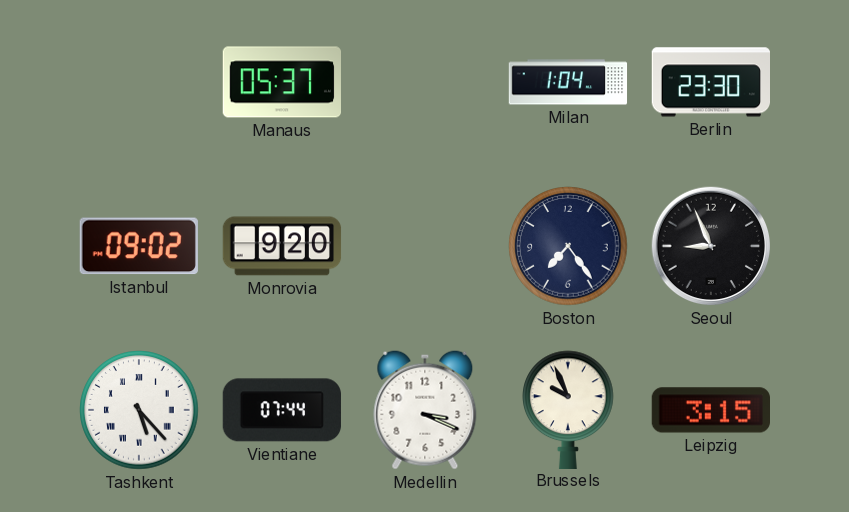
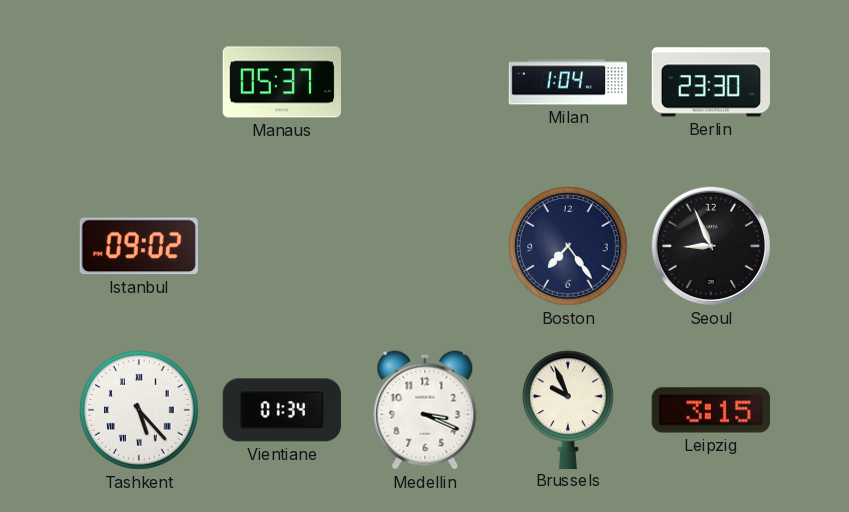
Monrovia: 9:20 -> none (282, 246)
Vientiane: 07:44 -> 01:34 (281, 410)
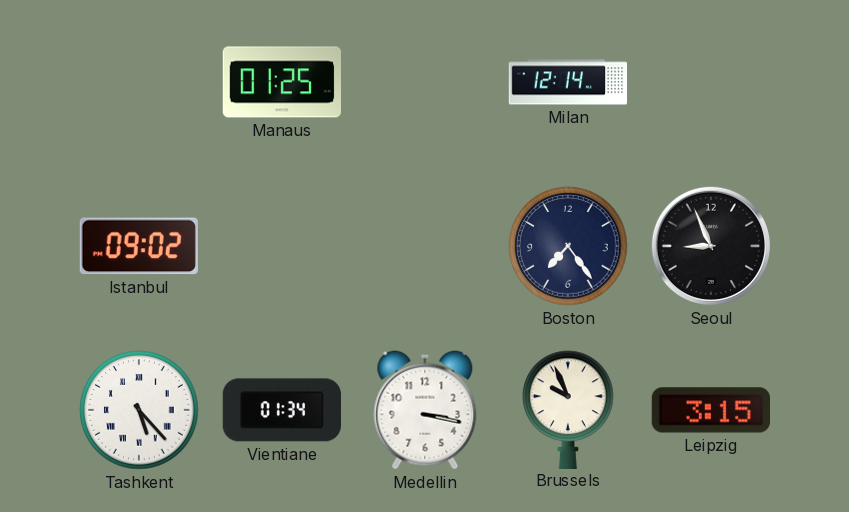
Manaus: 05:37 -> 01:25 (281, 82)
Milan: 1:04 -> 12:14 (568, 82)
Berlin: 23:30 -> none (710, 82)
Medellin: 3:19 -> 3:17 (425, 410)
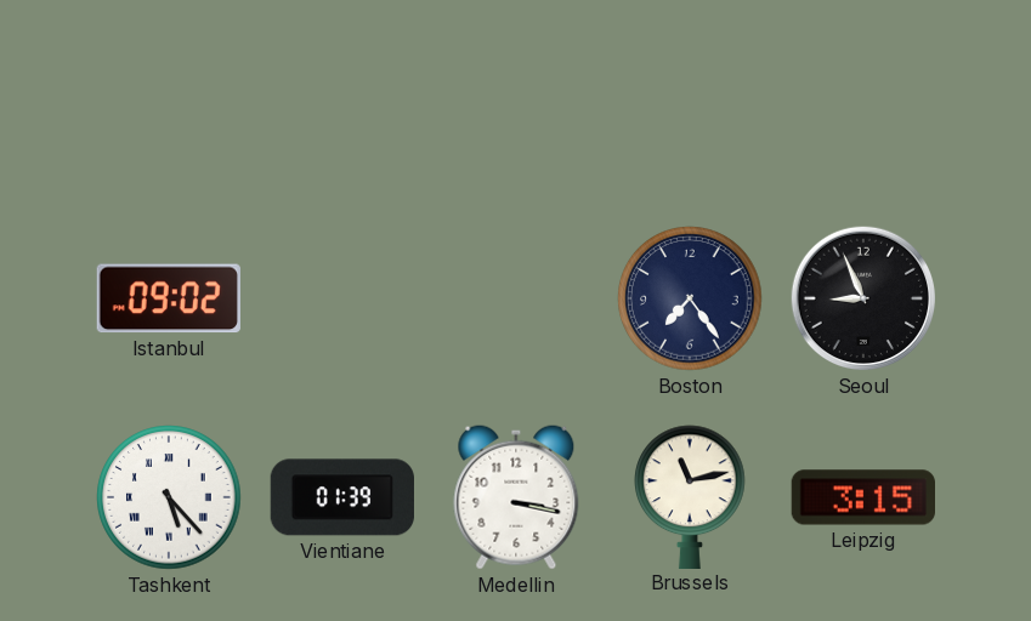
Manaus: 01:25 -> none (281, 82)
Milan: 12:14 -> none (568, 82)
Vientiane: 01:34 -> 01:39 (341, 497)
Brussels: 9:56 -> 11:13 (691, 496)
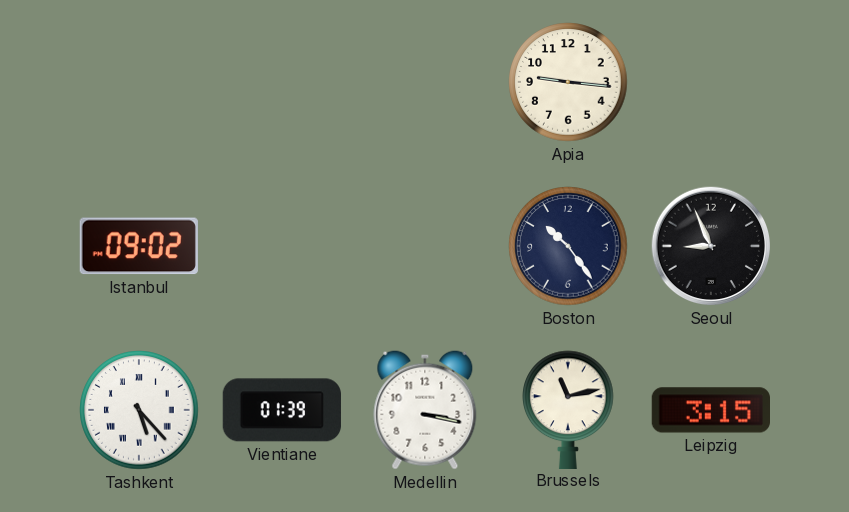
Apia: none -> 9:16 (568, 82)
Boston: 7:24 -> 10:24 (568, 246)
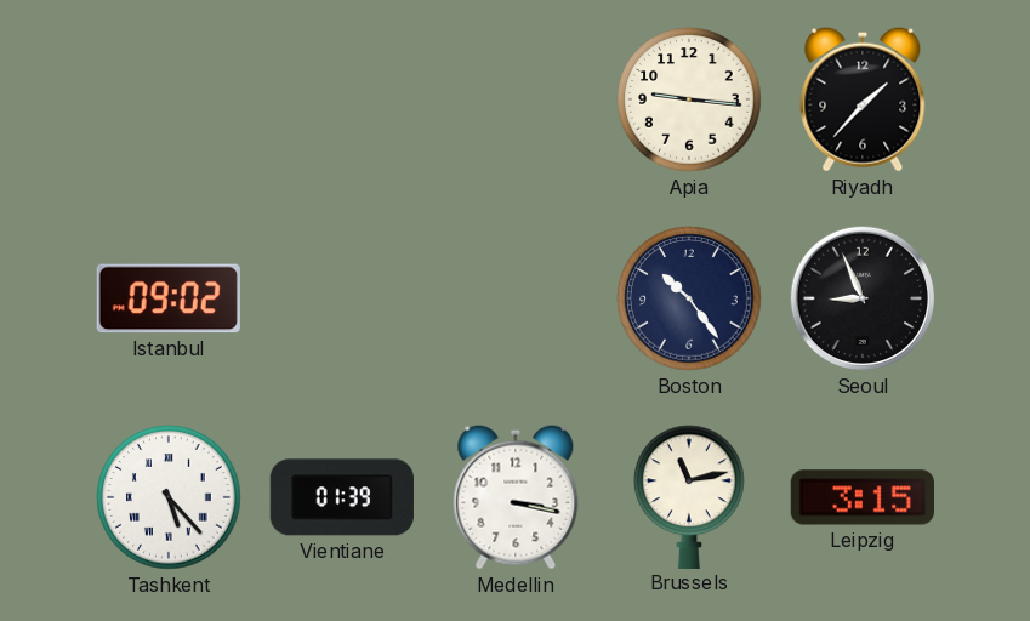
Riyadh: none -> 1:37 (863, 99)
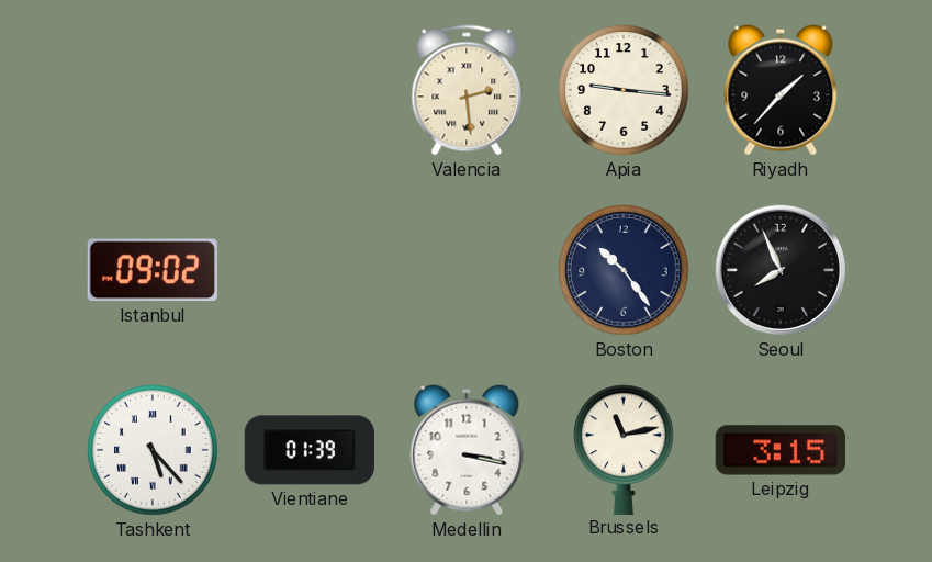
Valencia: none -> 2:29 (467, 90)
Seoul: 8:56 -> 7:56 (781, 270)
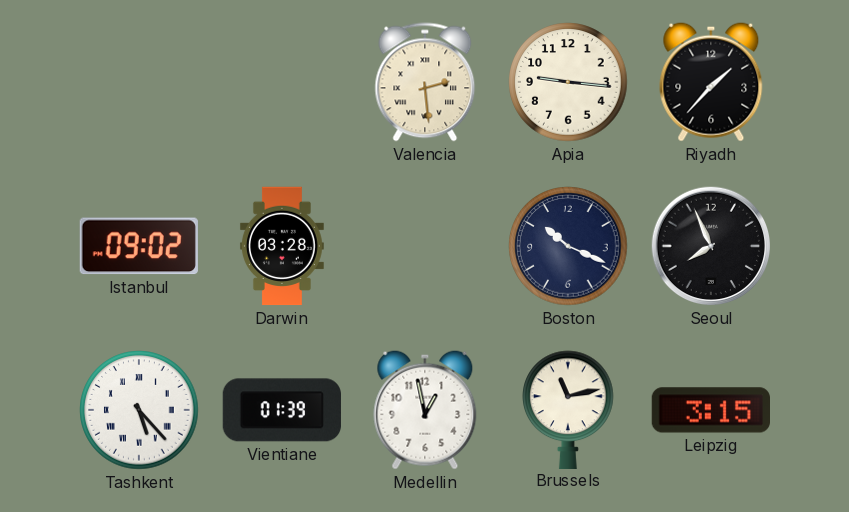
Darwin: none -> 03:28 (282, 246)
Boston: 10:24 -> 10:19 (568, 246)
Medellin: 3:17 -> 12:58 (425, 410)
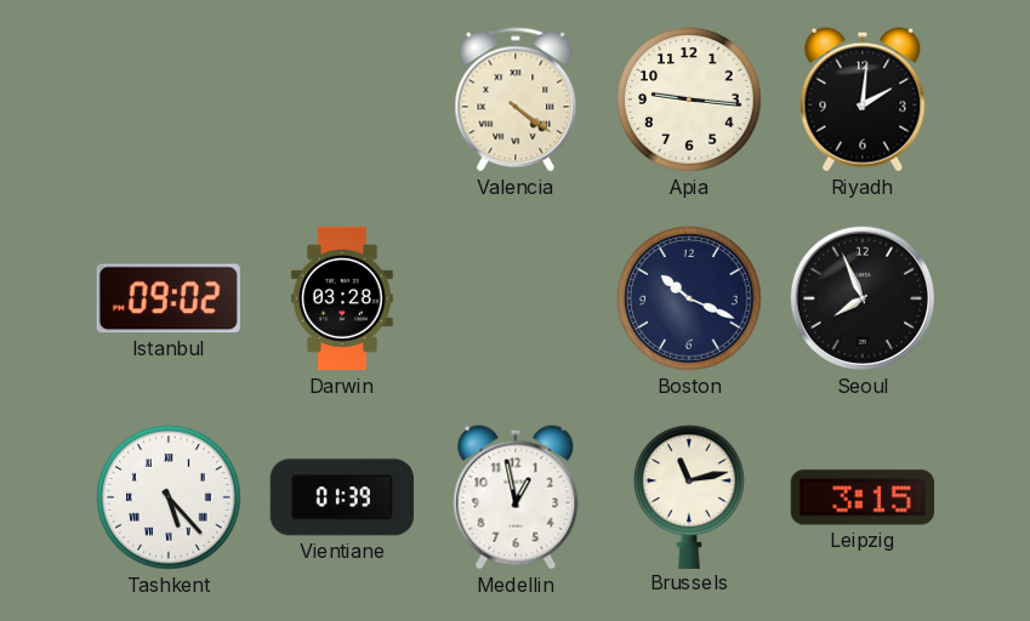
Valencia: 2:29 -> 4:21 (516, 99)
Riyadh: 1:37 -> 2:01 (863, 99)
